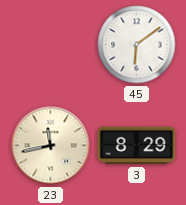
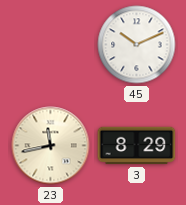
45: 6:09 -> 10:11 (137, 45)
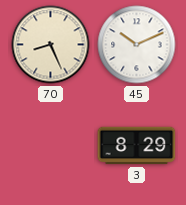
70: none -> 8:26 (51, 45)
23: 11:43 -> none (51, 146)
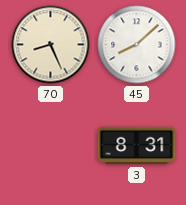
45: 10:11 -> 8:08 (137, 45)
3: 8:29 -> 8:31 (137, 146)
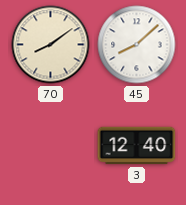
70: 8:26 -> 8:09 (51, 45)
3: 8:31 -> 12:40 (137, 146)
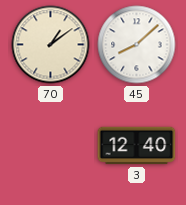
70: 8:09 -> 1:09 (51, 45)
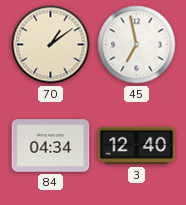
45: 8:08 -> 6:58 (137, 45)
84: none -> 04:34 (51, 146)
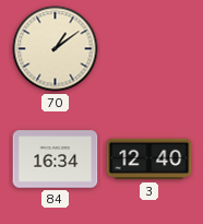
45: 6:58 -> none (137, 45)
84: 04:34 -> 16:34 (56, 160)
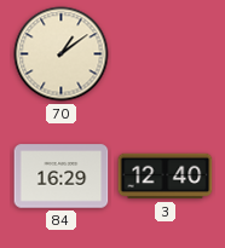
84: 16:34 -> 16:29 (62, 177)
